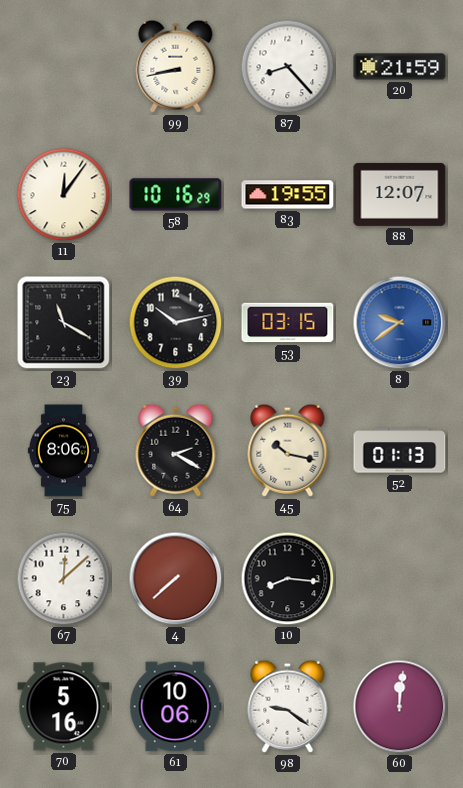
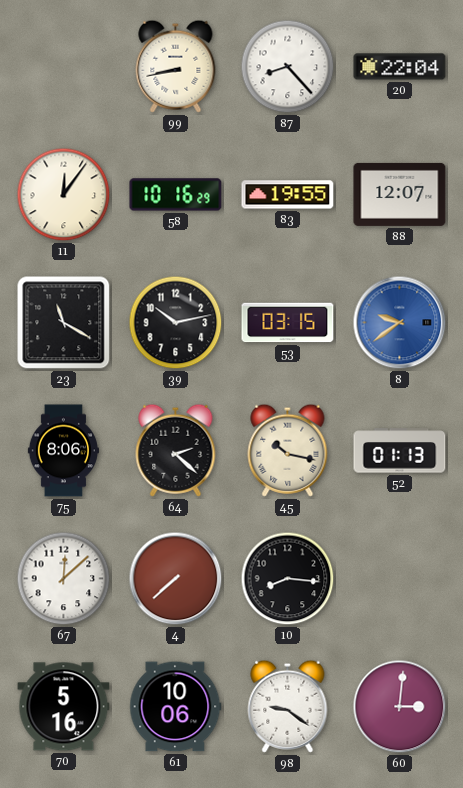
20: 21:59 -> 22:04 (400, 67)
64: 2:20 -> 2:22 (176, 450)
60: 12:01 -> 3:01 (400, 707)
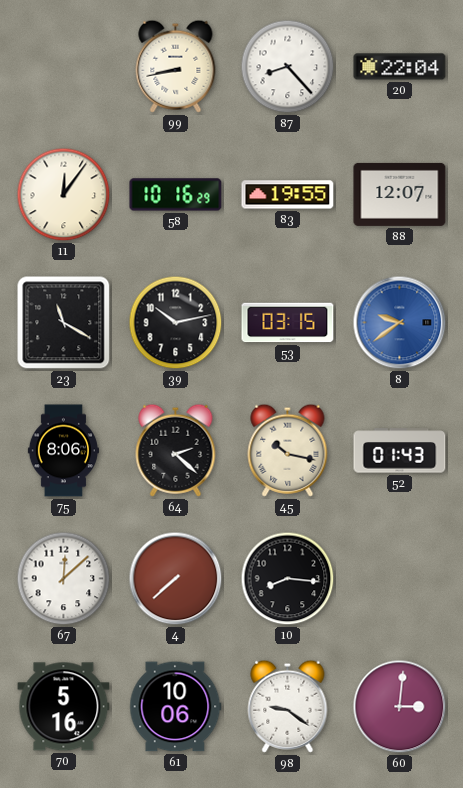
52: 01:13 -> 01:43 (400, 451)
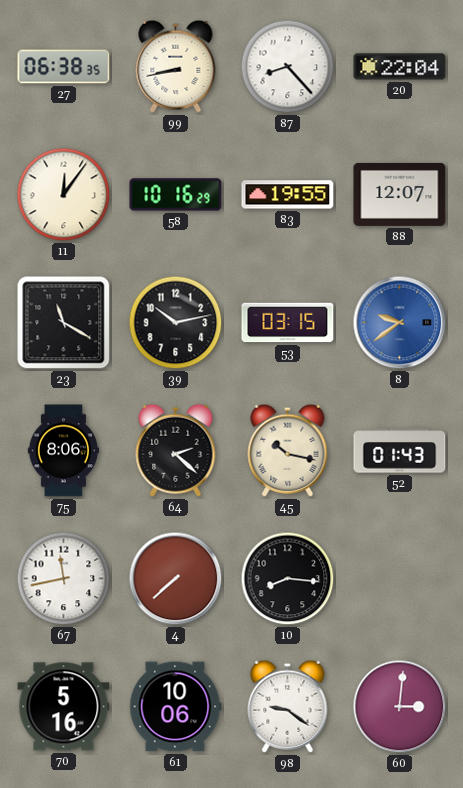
27: none -> 06:38 (64, 67)
67: 12:08 -> 11:43 (64, 579)
